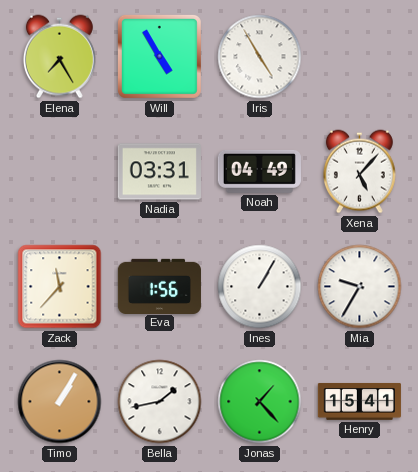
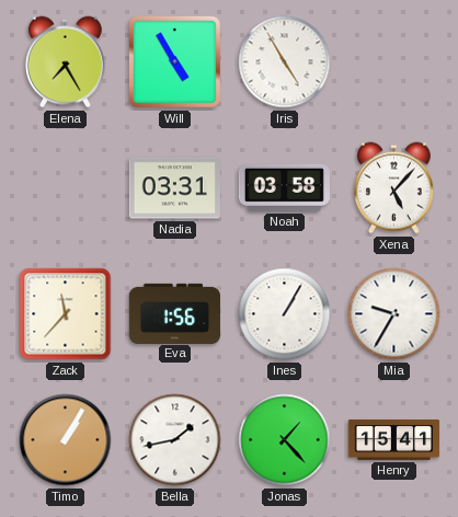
Noah: 04:49 -> 03:58 (284, 187)
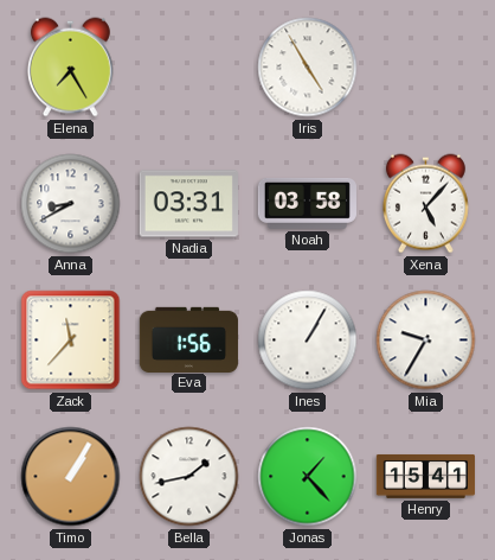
Will: 4:55 -> none (174, 61)
Anna: none -> 8:40 (71, 204)
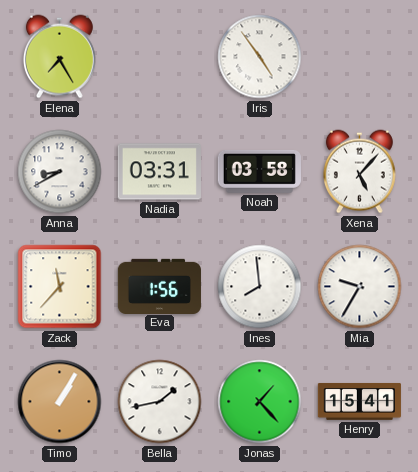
Iris: 4:55 -> 4:54 (260, 57)
Ines: 1:05 -> 7:59 (260, 287)
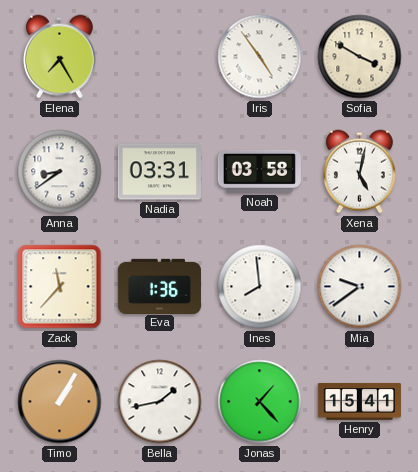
Sofia: none -> 3:50 (360, 57)
Anna: 8:40 -> 8:39 (60, 172)
Xena: 5:07 -> 5:02 (359, 172)
Eva: 1:56 -> 1:36 (159, 286)
Mia: 9:35 -> 9:39 (360, 287)
